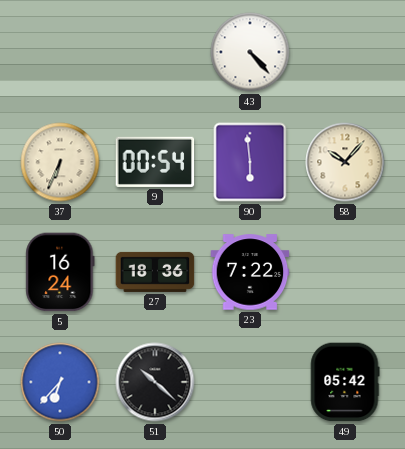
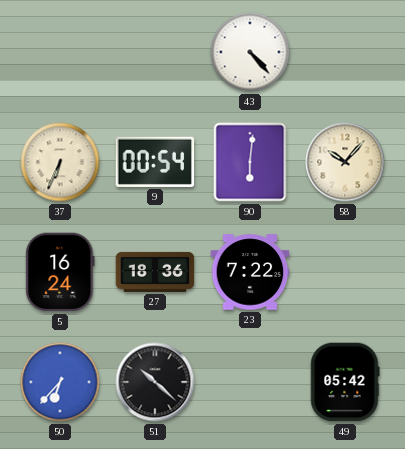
90: 5:59 -> 6:01 (250, 162)
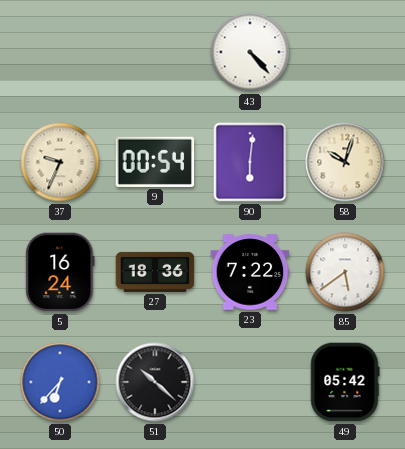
37: 6:34 -> 9:34 (60, 162)
58: 10:07 -> 10:03 (345, 162)
85: none -> 5:39 (345, 272)
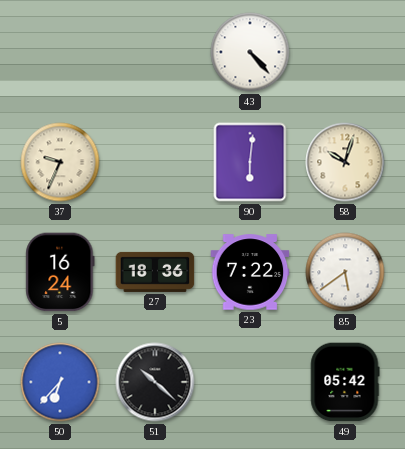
9: 00:54 -> none (155, 162)
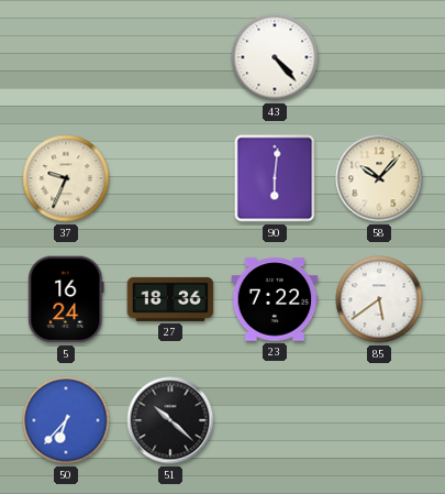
58: 10:03 -> 10:07 (379, 178)
49: 05:42 -> none (345, 382)
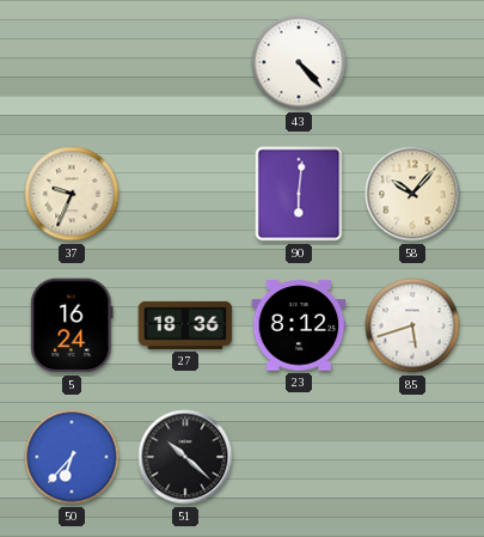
23: 7:22 -> 8:12 (299, 325)
85: 5:39 -> 5:42 (412, 325)
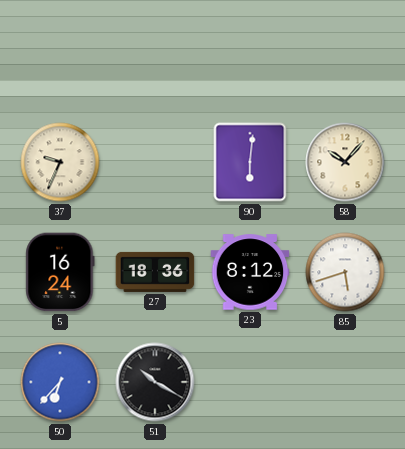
43: 4:23 -> none (299, 62)
51: 10:22 -> 10:20 (155, 382)
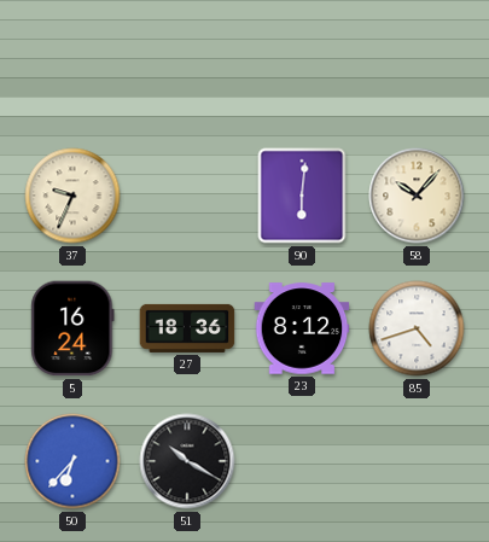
85: 5:42 -> 4:42 (417, 328)
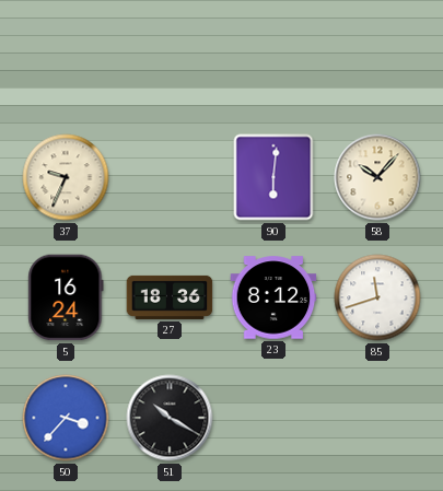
85: 4:42 -> 11:42 (377, 297)
50: 6:37 -> 3:37 (66, 418)
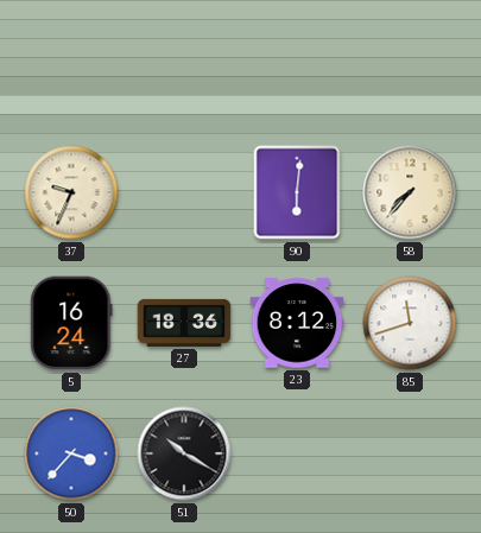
58: 10:07 -> 7:37 (410, 192)
